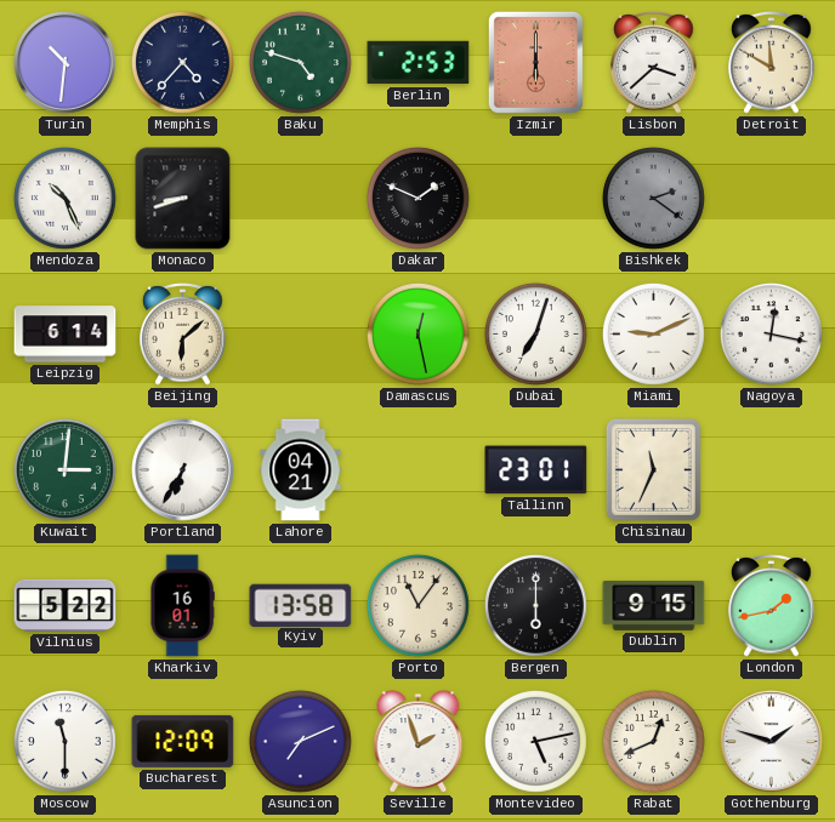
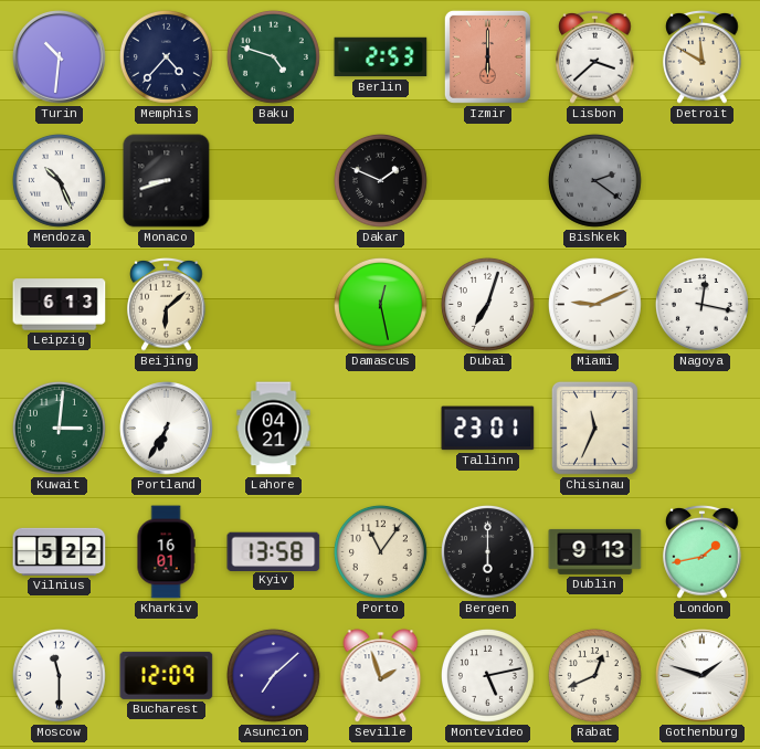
Leipzig: 6:14 -> 6:13 (60, 305)
Dublin: 9:15 -> 9:13 (595, 551)
Asuncion: 7:11 -> 7:08 (273, 675)
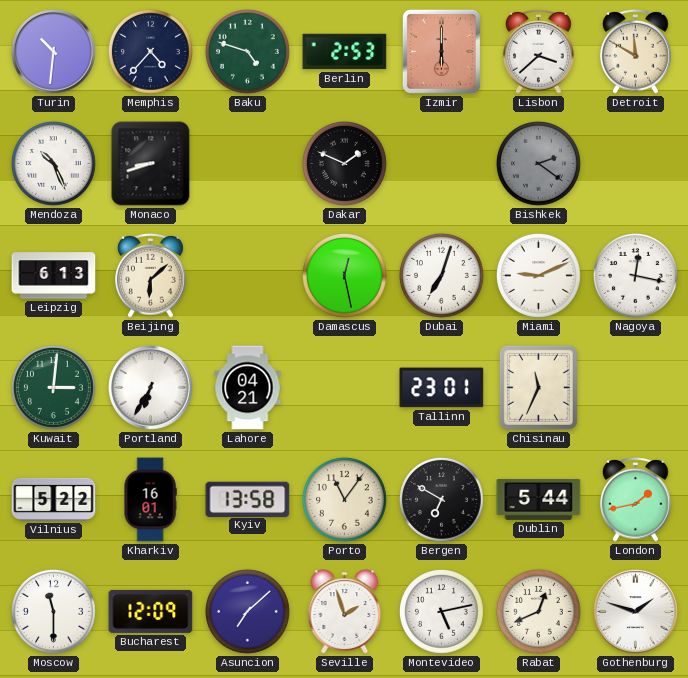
Bergen: 6:00 -> 6:50 (441, 499)
Dublin: 9:13 -> 5:44 (539, 499)
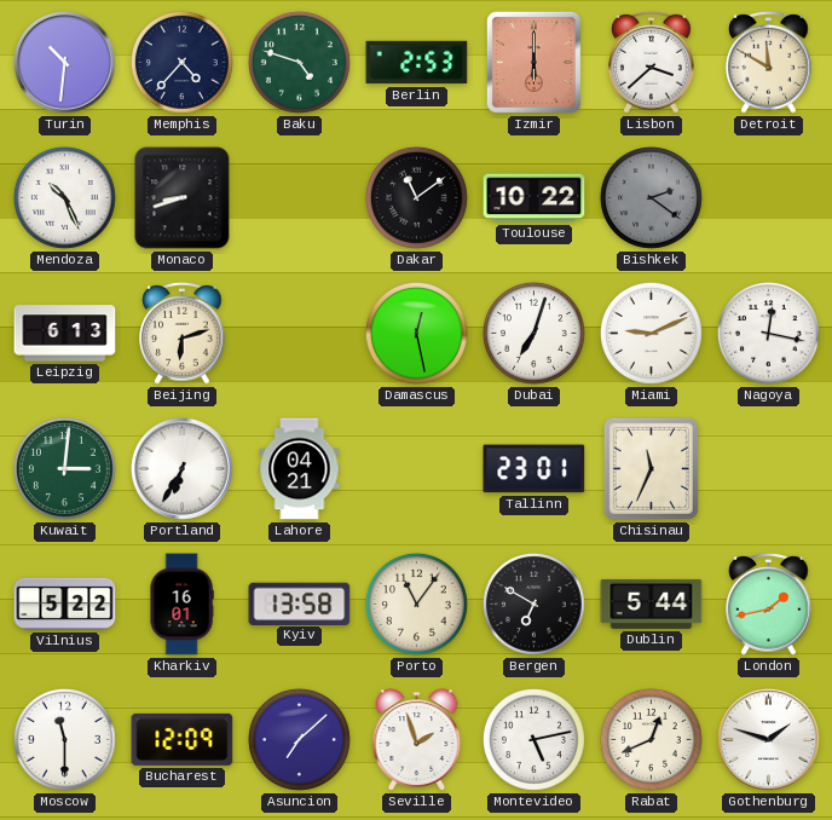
Dakar: 1:49 -> 11:09 (416, 197)
Toulouse: none -> 10:22 (535, 198)
Beijing: 6:08 -> 6:12 (183, 334)
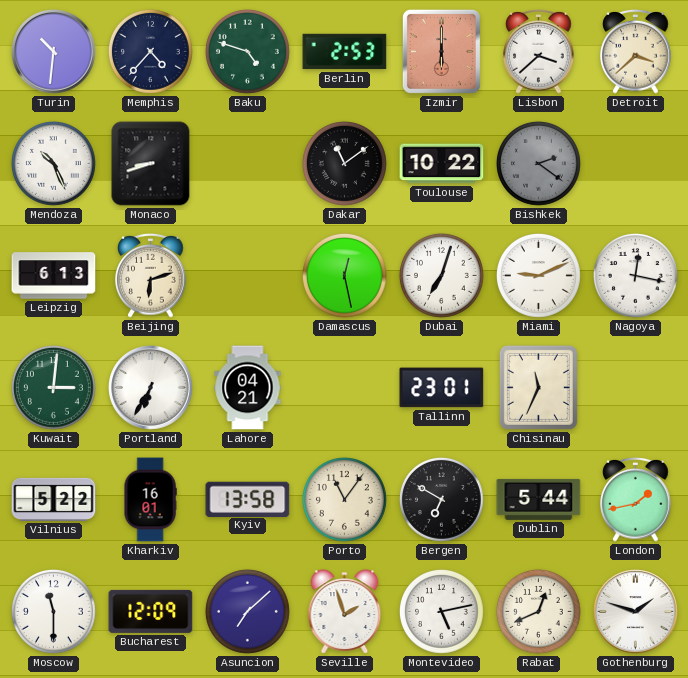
Detroit: 11:50 -> 3:38 (636, 52)
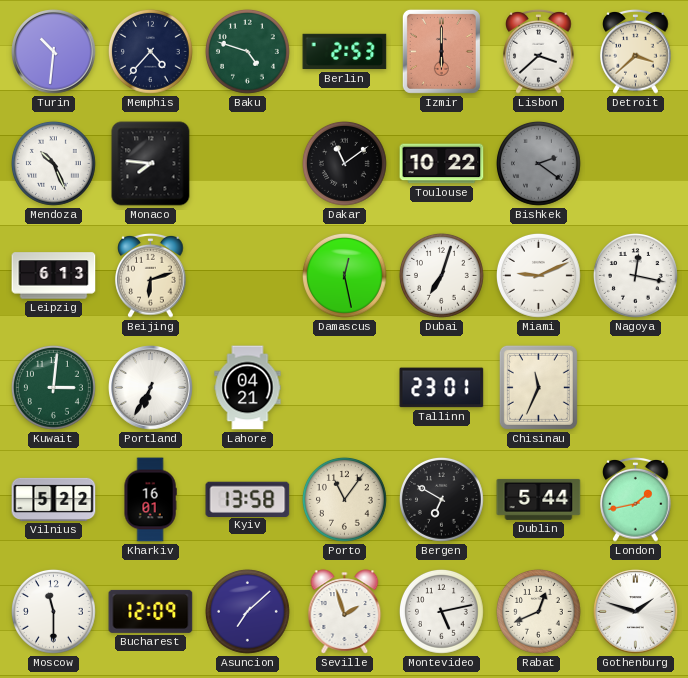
Monaco: 8:42 -> 7:46 (151, 164)
